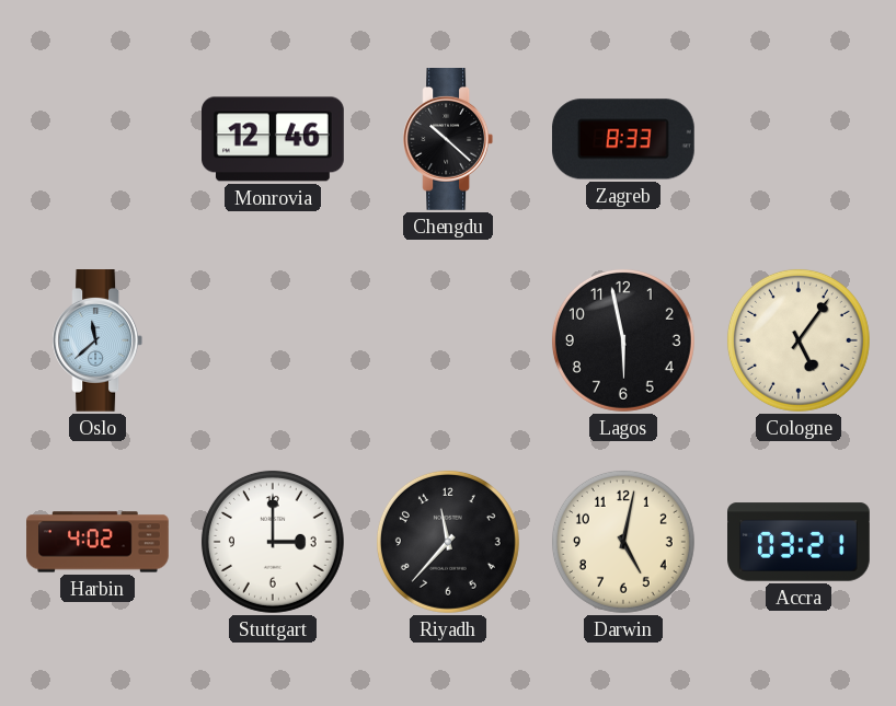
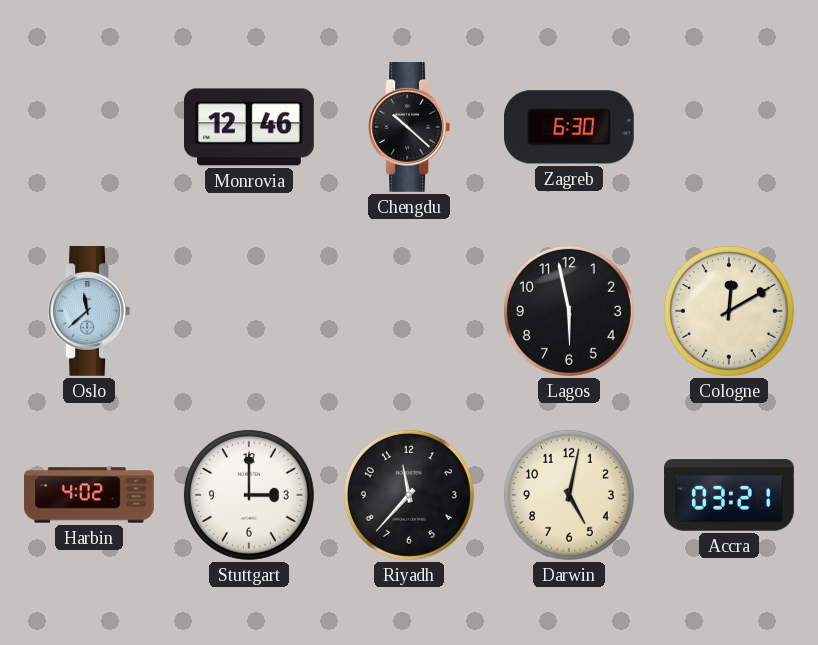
Zagreb: 8:33 -> 6:30 (569, 127)
Cologne: 5:06 -> 12:10 (729, 311)
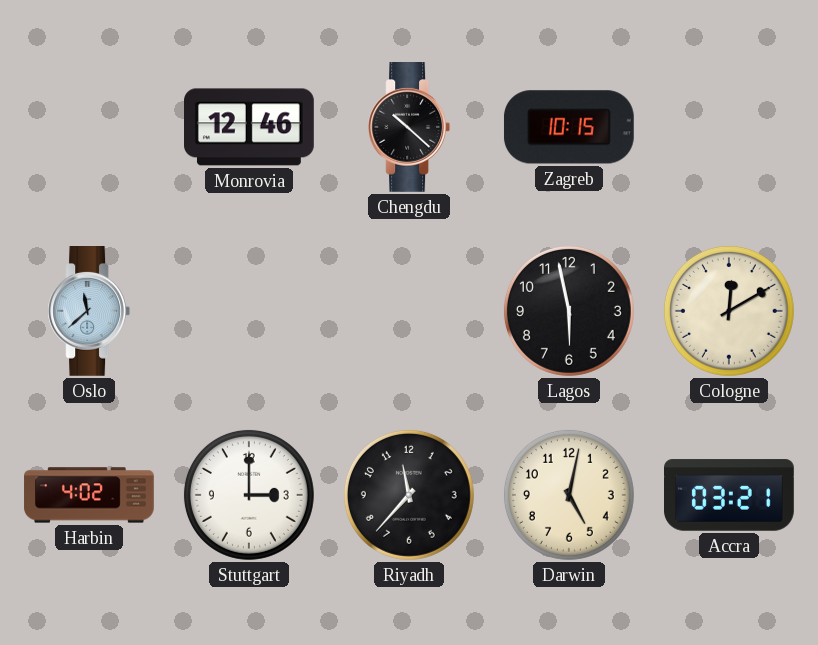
Zagreb: 6:30 -> 10:15 (569, 127)
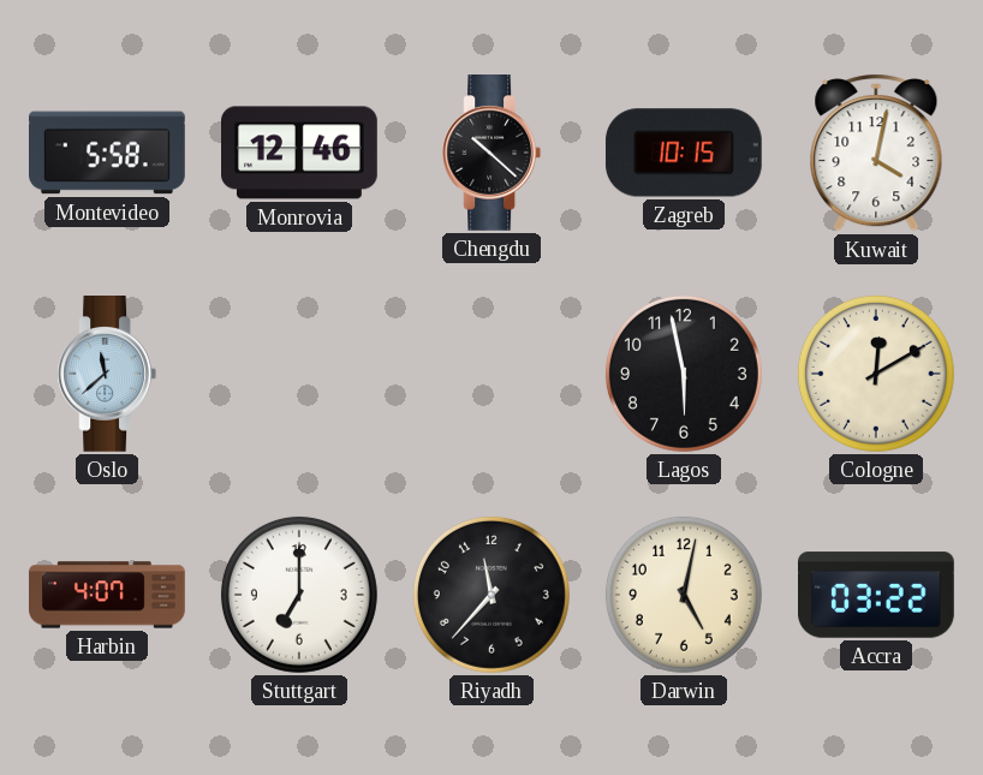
Montevideo: none -> 5:58 (108, 153)
Kuwait: none -> 4:02 (876, 154)
Harbin: 4:02 -> 4:07 (107, 595)
Stuttgart: 3:00 -> 7:00 (299, 595)
Accra: 03:21 -> 03:22 (877, 595)
